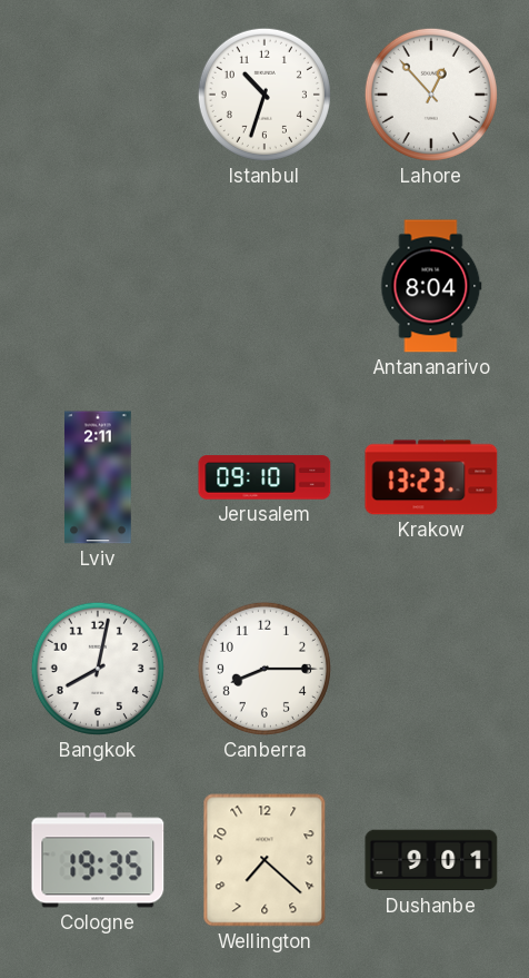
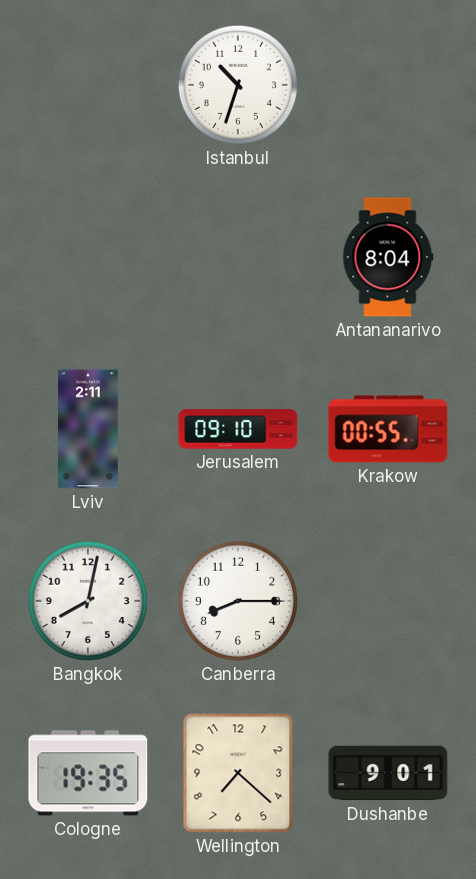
Lahore: 12:53 -> none (431, 95)
Krakow: 13:23 -> 00:55 (388, 429)
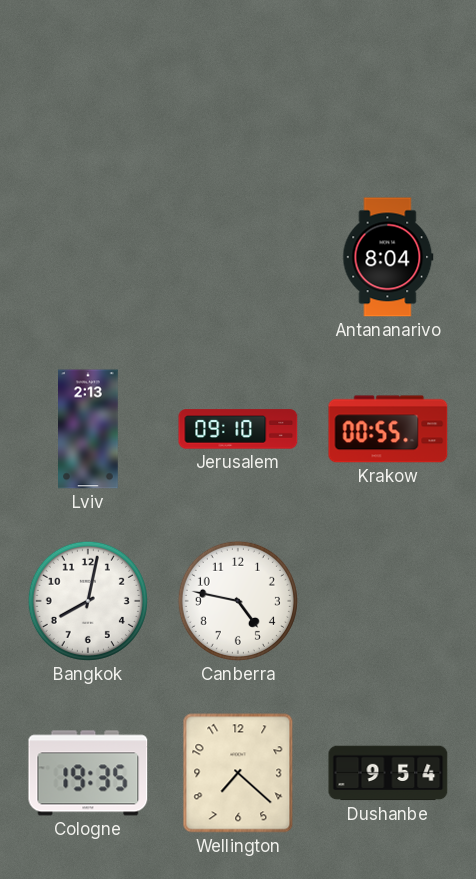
Istanbul: 10:33 -> none (238, 85)
Lviv: 2:11 -> 2:13 (89, 429)
Canberra: 8:15 -> 4:47 (238, 601)
Dushanbe: 9:01 -> 9:54 (388, 773)
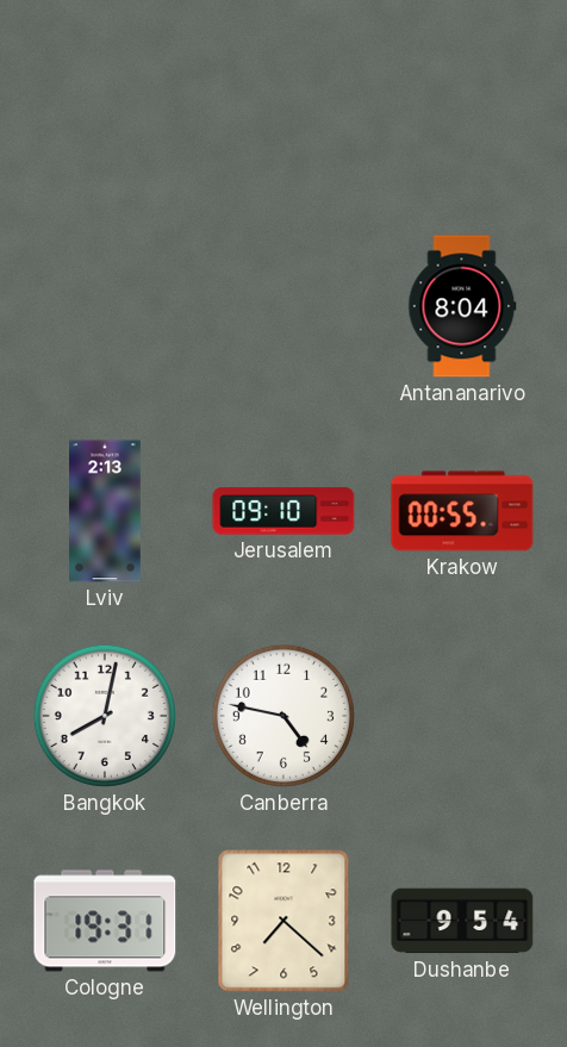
Cologne: 19:35 -> 19:31 (105, 921)
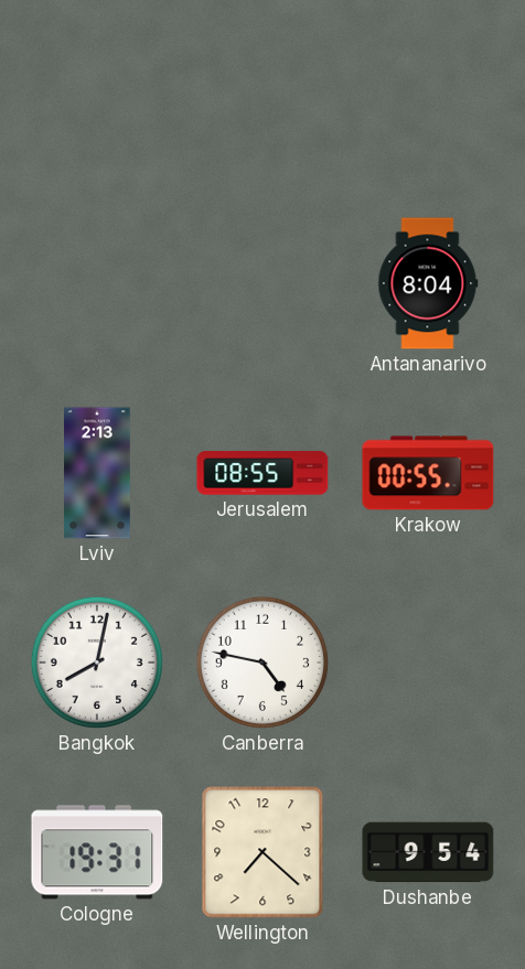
Jerusalem: 09:10 -> 08:55 (262, 473)
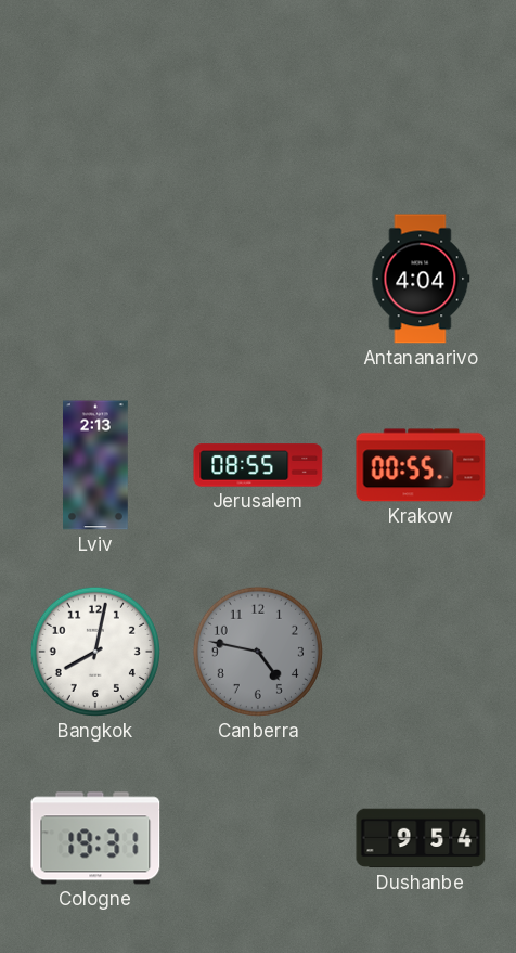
Antananarivo: 8:04 -> 4:04 (421, 279)
Canberra dial: white -> grey (258, 652)
Wellington: 7:22 -> none (262, 852)
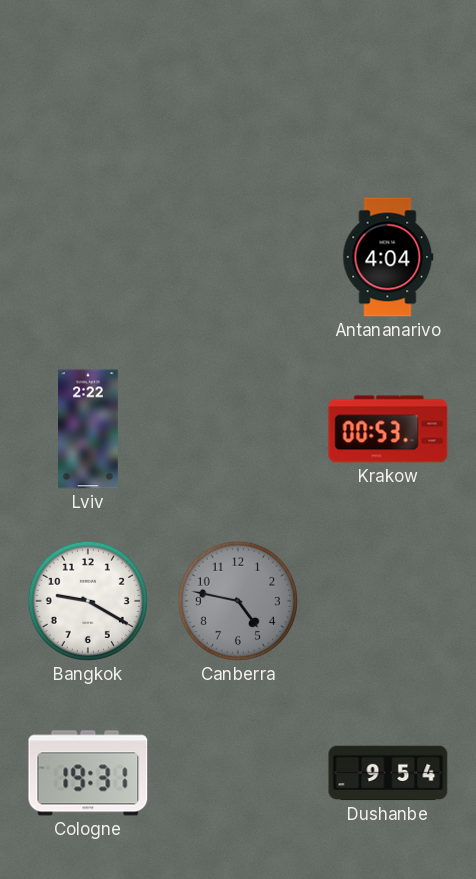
Lviv: 2:13 -> 2:22 (89, 429)
Jerusalem: 08:55 -> none (258, 465)
Krakow: 00:55 -> 00:53 (388, 429)
Bangkok: 8:02 -> 9:20 (88, 601)
